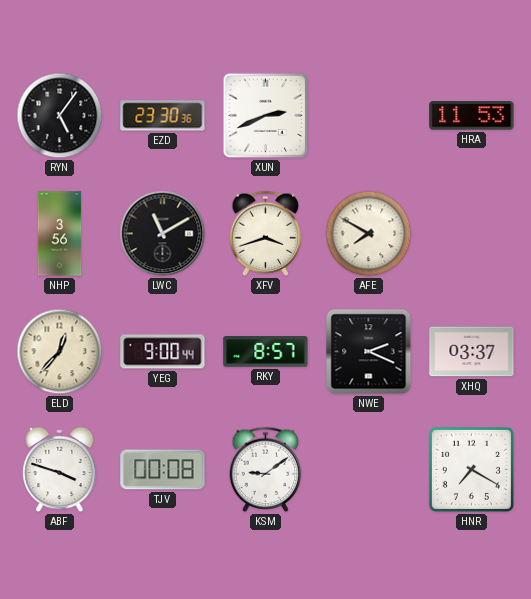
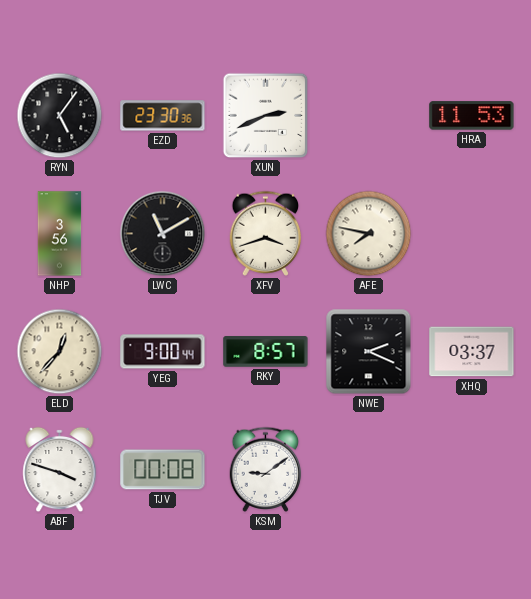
AFE: 7:50 -> 7:47 (369, 234)
HNR: 7:20 -> none (471, 469)
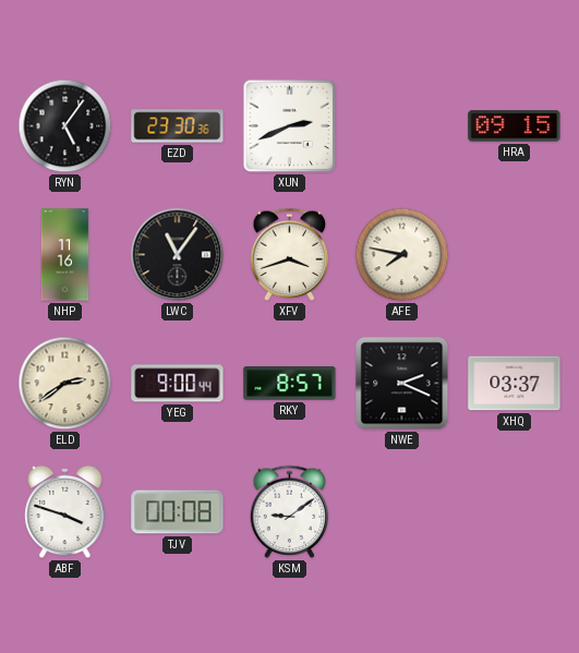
HRA: 11:53 -> 09:15 (515, 126)
NHP: 3:56 -> 11:16 (65, 255)
LWC: 11:10 -> 11:06 (178, 255)
ELD: 12:37 -> 2:39 (65, 384)
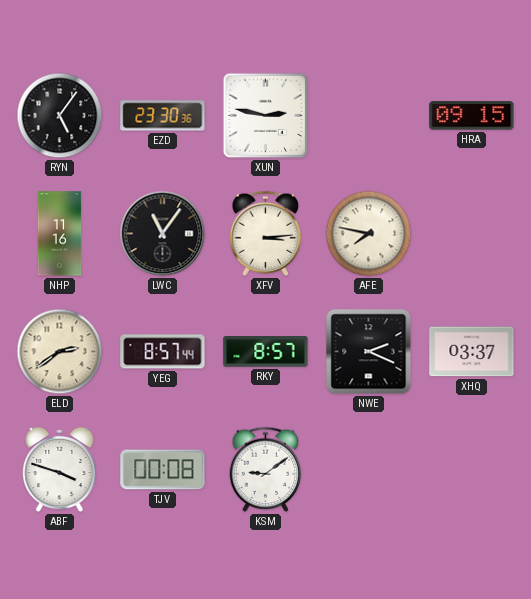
XUN: 2:41 -> 2:47 (266, 116)
XFV: 3:42 -> 3:14 (266, 233)
YEG: 9:00 -> 8:57 (163, 352)
